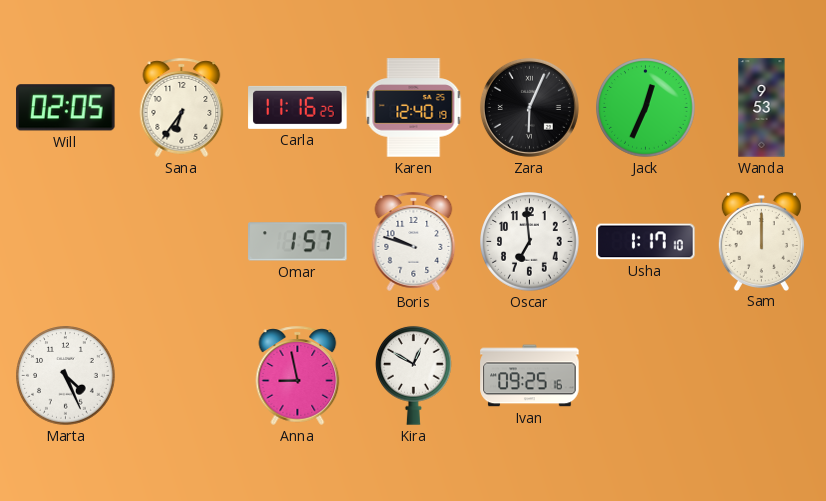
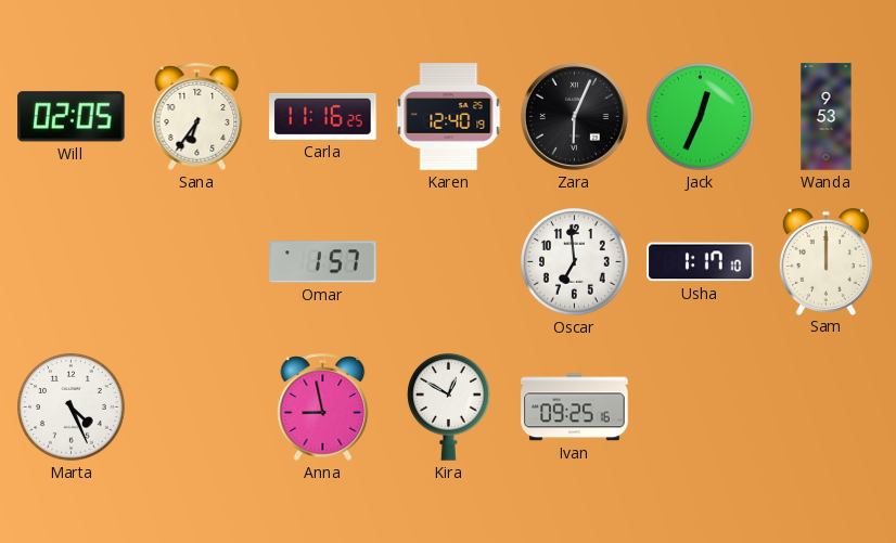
Boris: 9:48 -> none (414, 241)
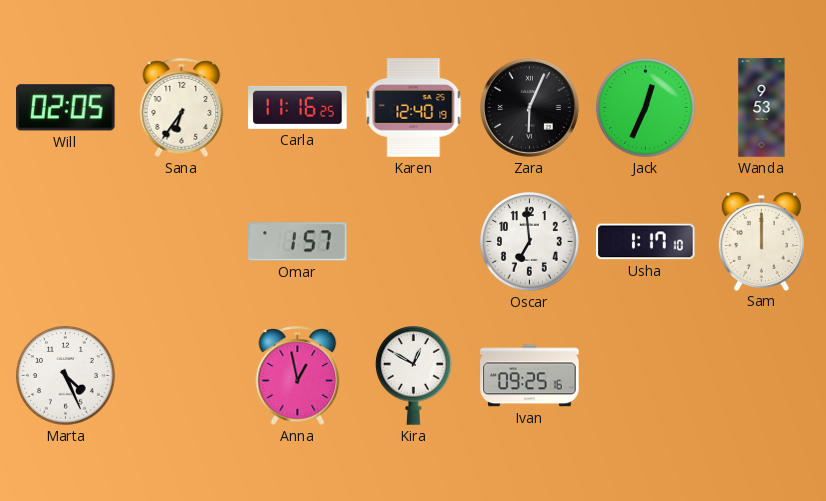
Anna: 8:58 -> 12:58 (298, 375)
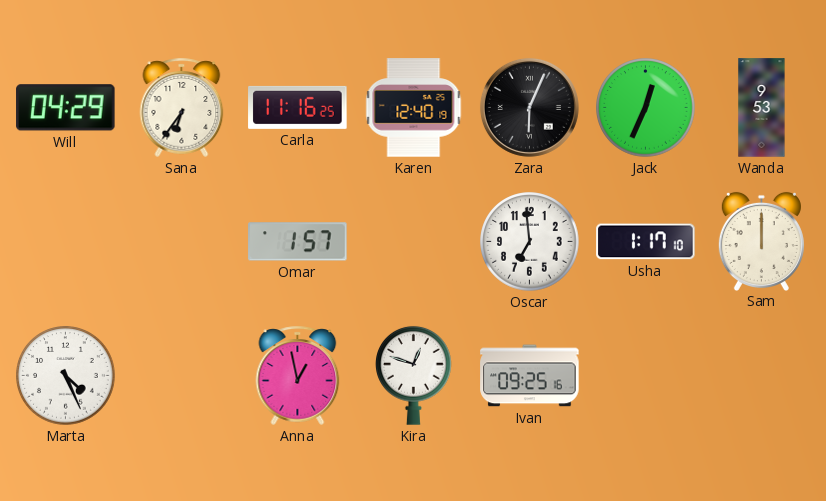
Will: 02:05 -> 04:29 (66, 108)
Kira: 12:50 -> 12:48 (414, 375)
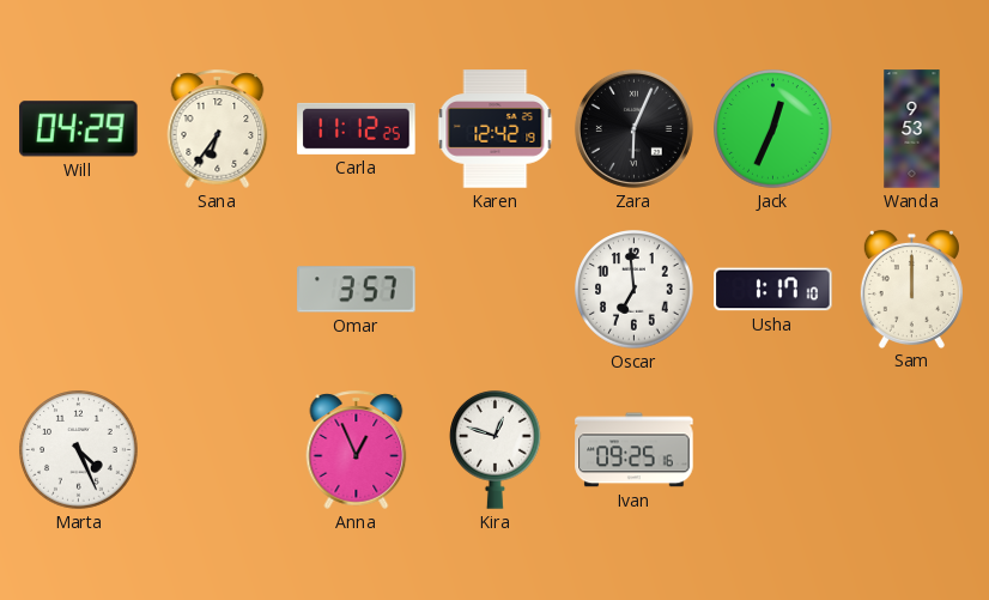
Carla: 11:16 -> 11:12 (357, 128)
Karen: 12:40 -> 12:42 (496, 129)
Omar: 1:57 -> 3:57 (357, 290)
Anna: 12:58 -> 12:56 (357, 449)
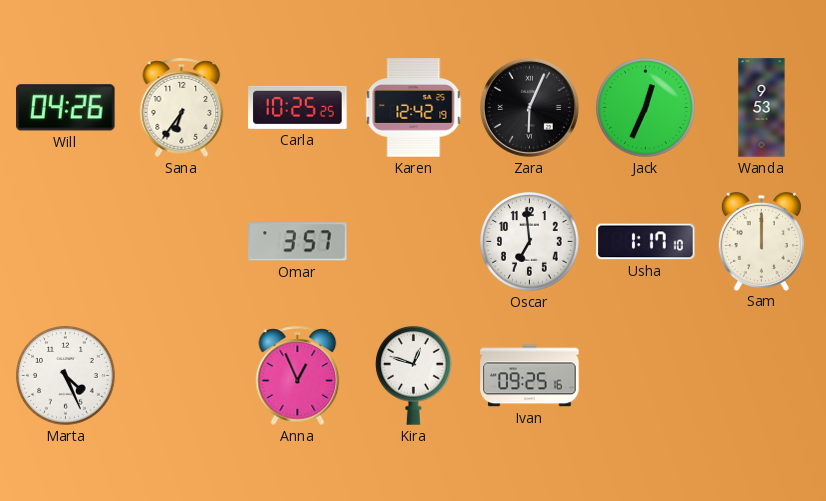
Will: 04:29 -> 04:26 (66, 108)
Carla: 11:12 -> 10:25 (298, 107)
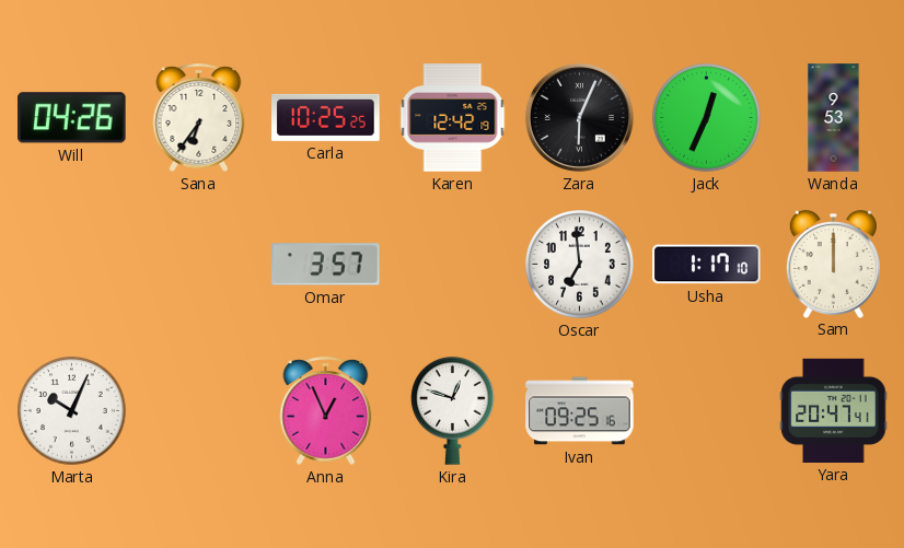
Marta: 4:26 -> 10:04 (72, 411)
Yara: none -> 20:47 (834, 410)
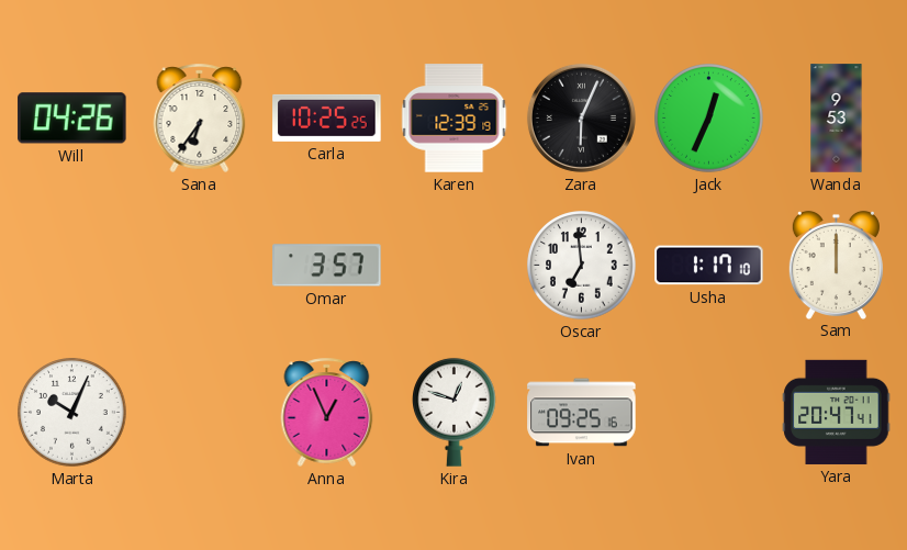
Karen: 12:42 -> 12:39 (455, 119)
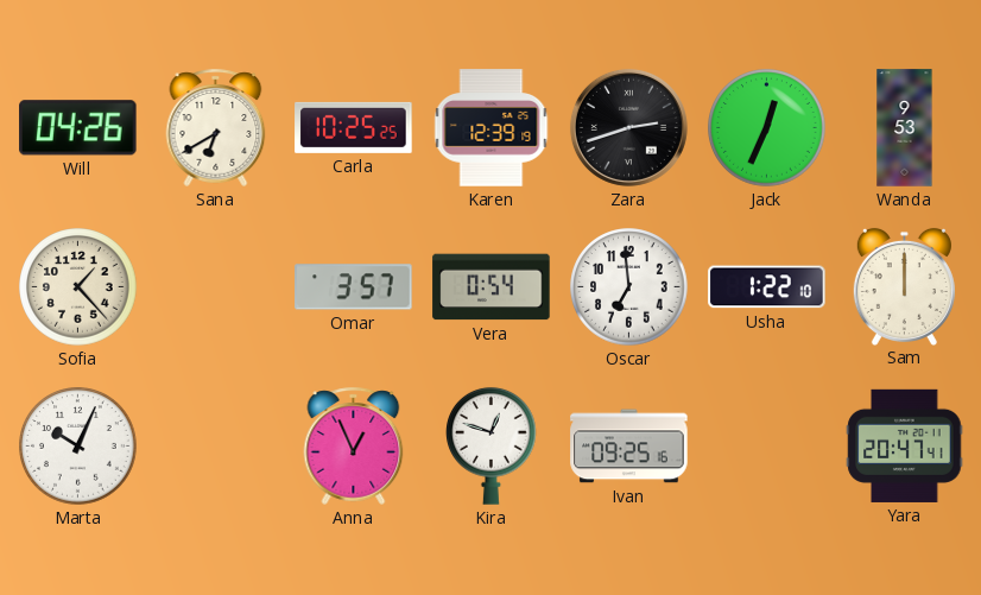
Sana: 6:36 -> 6:40 (216, 127)
Zara: 6:04 -> 2:42 (628, 127)
Sofia: none -> 1:23 (78, 287)
Vera: none -> 0:54 (492, 287)
Usha: 1:17 -> 1:22 (767, 287)
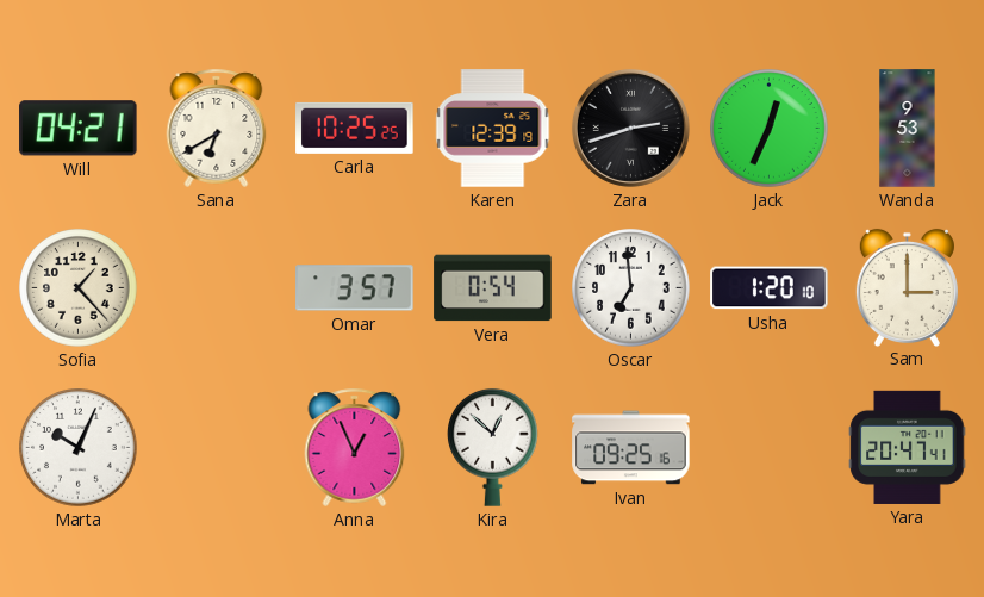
Will: 04:26 -> 04:21 (79, 129)
Usha: 1:22 -> 1:20 (770, 288)
Sam: 12:00 -> 3:00 (907, 287)
Kira: 12:48 -> 12:52 (493, 447)
